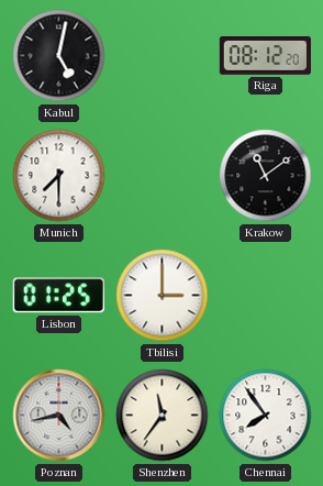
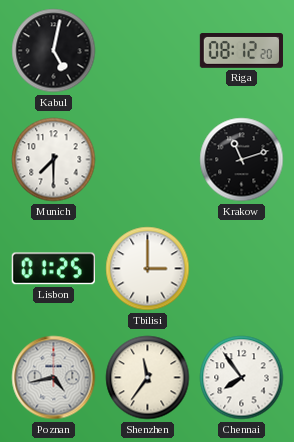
Krakow: 11:09 -> 11:12 (242, 160)
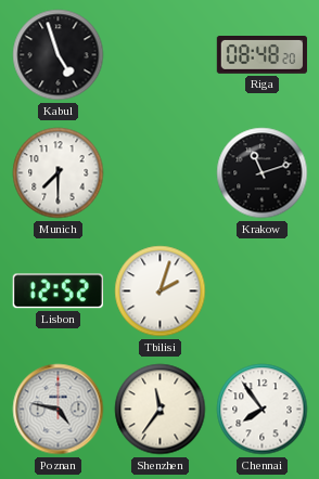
Kabul: 5:02 -> 4:57 (59, 55)
Riga: 08:12 -> 08:48 (261, 55)
Lisbon: 01:25 -> 12:52 (58, 292)
Tbilisi: 3:00 -> 2:03 (161, 292)
Poznan: 4:43 -> 4:47 (59, 410)
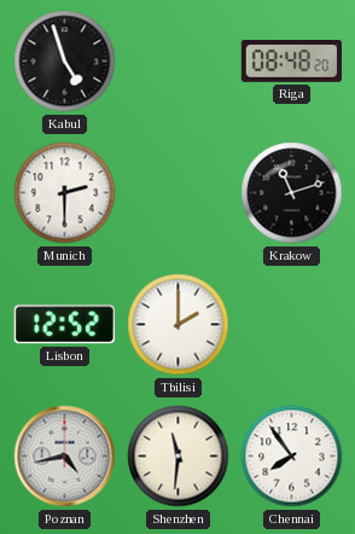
Munich: 7:30 -> 2:30 (65, 193)
Tbilisi: 2:03 -> 2:00 (179, 325)
Poznan: 4:47 -> 4:43 (65, 457)
Shenzhen: 11:36 -> 11:31 (179, 457)
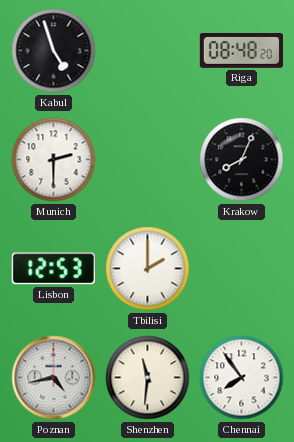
Krakow: 11:12 -> 8:04 (242, 160)
Lisbon: 12:52 -> 12:53 (53, 269)
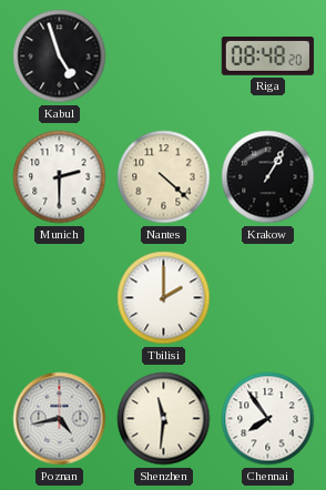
Nantes: none -> 4:22 (164, 177)
Krakow: 8:04 -> 1:05 (268, 177)
Lisbon: 12:53 -> none (53, 269)
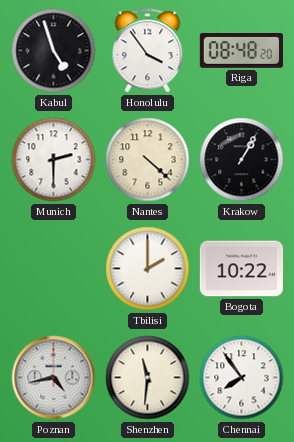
Honolulu: none -> 3:54 (148, 51)
Bogota: none -> 10:22 (241, 269)
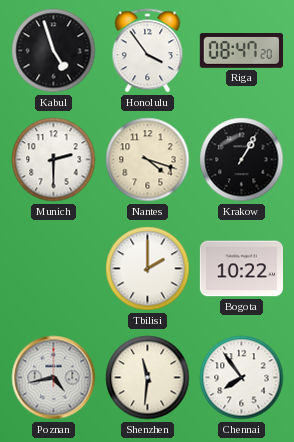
Riga: 08:48 -> 08:47 (241, 51)
Nantes: 4:22 -> 4:18 (148, 160)
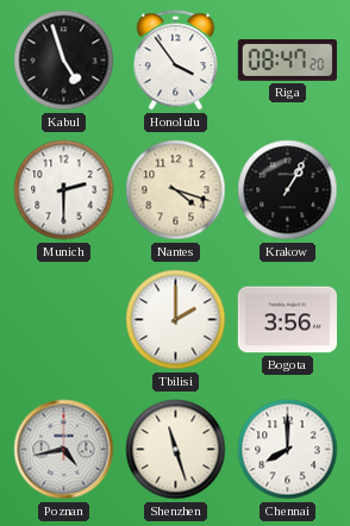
Bogota: 10:22 -> 3:56 (287, 320)
Shenzhen: 11:31 -> 11:27 (176, 450)
Chennai: 7:54 -> 8:00 (288, 450)
